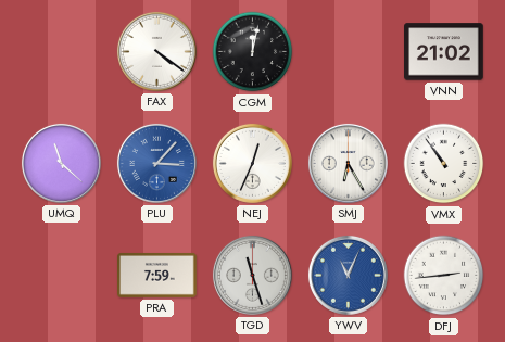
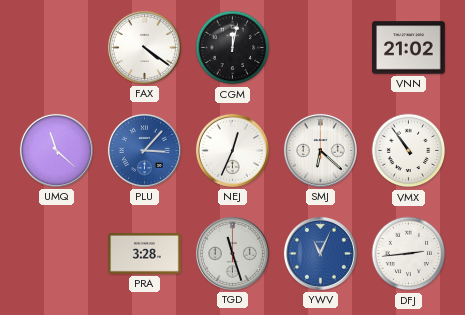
SMJ: 6:25 -> 6:22 (320, 150)
PRA: 7:59 -> 3:28 (145, 254)
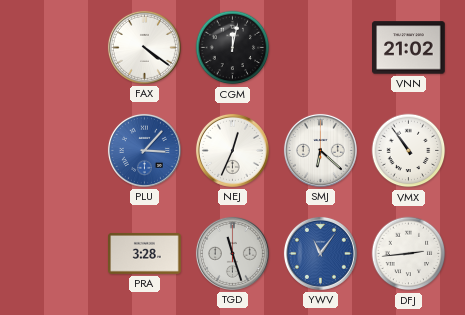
UMQ: 11:22 -> none (56, 150)
YWV: 11:04 -> 11:06 (320, 253)
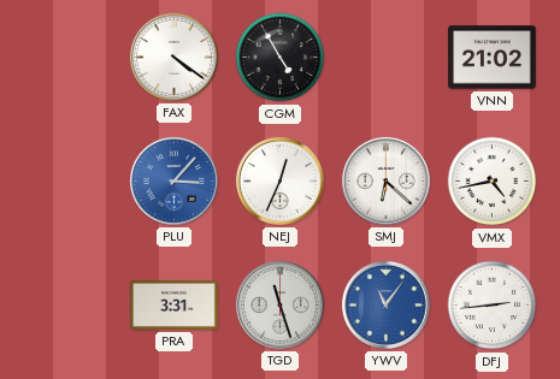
CGM: 12:02 -> 4:55 (281, 58)
VMX: 10:54 -> 4:43 (493, 182)
PRA: 3:28 -> 3:31 (175, 306)
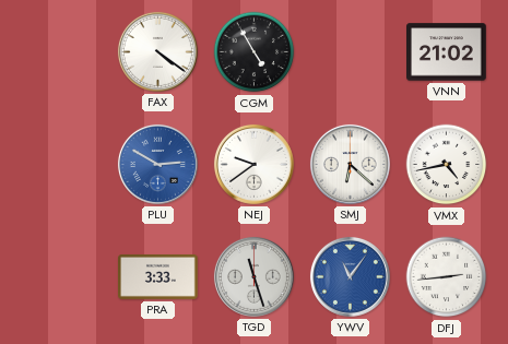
PLU: 3:07 -> 2:50 (157, 164)
NEJ: 12:34 -> 9:39 (253, 164)
PRA: 3:31 -> 3:33 (158, 277)
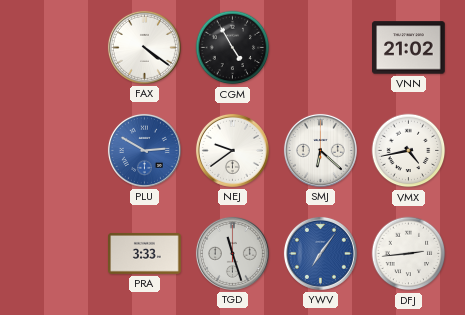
YWV: 11:06 -> 7:06 (320, 253)
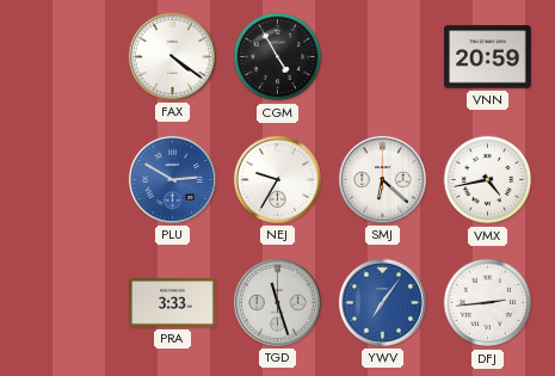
VNN: 21:02 -> 20:59 (488, 57)
NEJ: 9:39 -> 9:35 (277, 179)
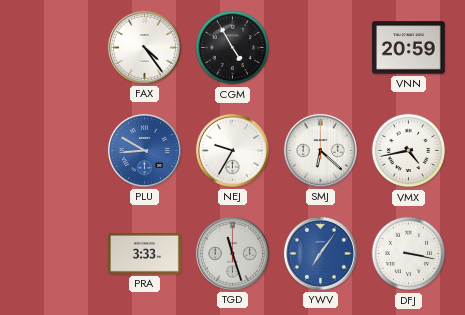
FAX: 4:21 -> 4:24 (144, 47)
PLU: 2:50 -> 8:50 (144, 150)
DFJ: 2:44 -> 3:17 (409, 254)
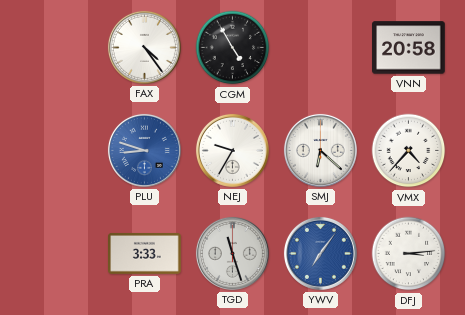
VNN: 20:59 -> 20:58 (409, 48)
PLU: 8:50 -> 8:48 (144, 150)
VMX: 4:43 -> 4:37 (409, 151)
DFJ: 3:17 -> 3:14 (409, 254)
